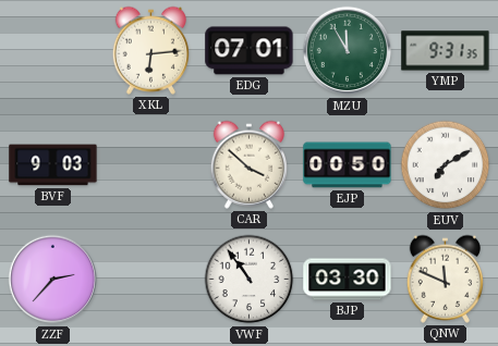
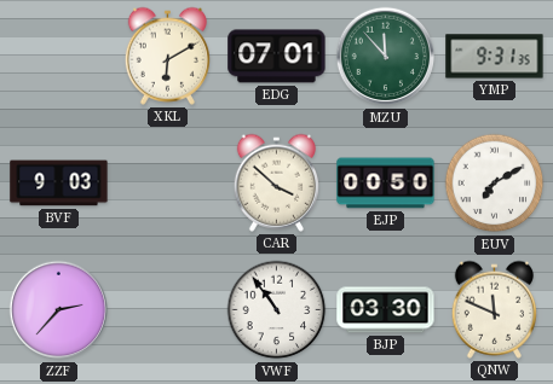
XKL: 6:14 -> 6:10 (167, 56)
MZU: 11:55 -> 11:53 (386, 57)
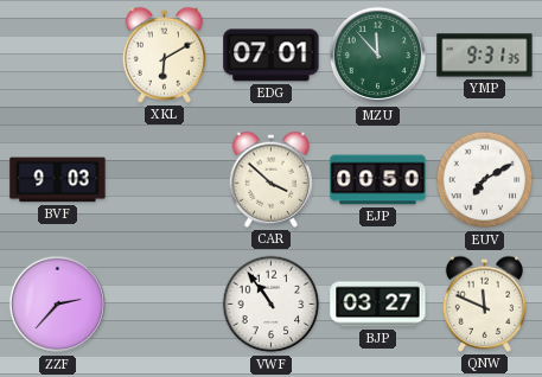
BJP: 03:30 -> 03:27 (378, 305)
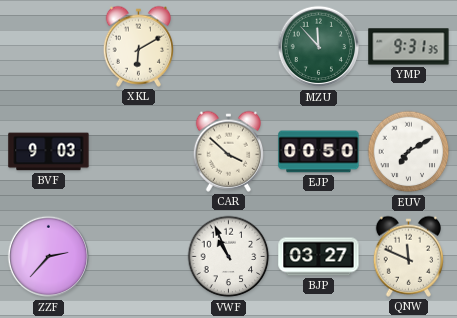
EDG: 07:01 -> none (272, 56)
VWF: 10:54 -> 10:56 (229, 257)
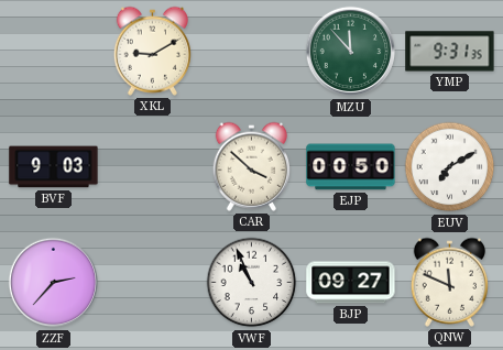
XKL: 6:10 -> 9:10 (152, 51)
BJP: 03:27 -> 09:27 (351, 283)
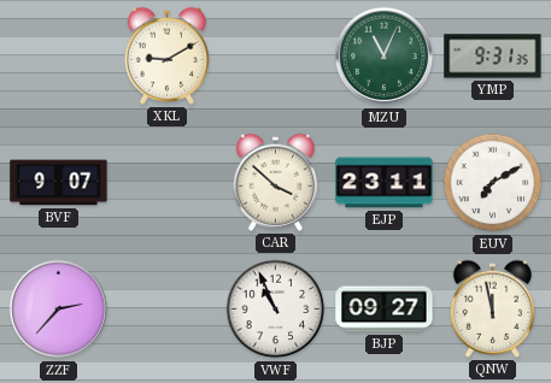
MZU: 11:53 -> 11:04 (385, 57)
BVF: 9:03 -> 9:07 (59, 183)
EJP: 00:50 -> 23:11 (385, 183)
QNW: 11:49 -> 11:58 (492, 308)
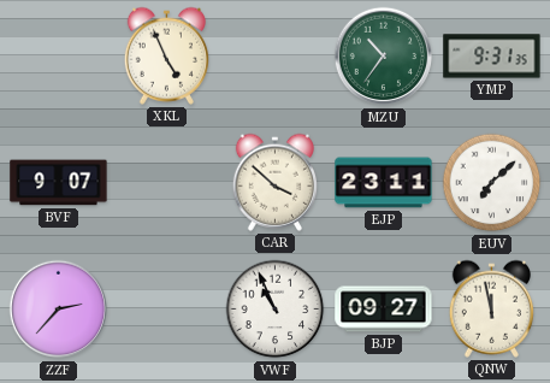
XKL: 9:10 -> 4:56 (166, 55)
MZU: 11:04 -> 10:36 (384, 57)
EUV: 7:10 -> 7:08 (492, 183)
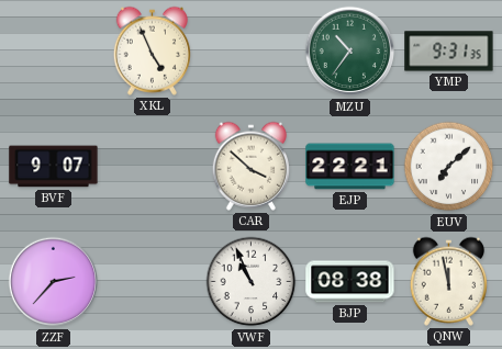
EJP: 23:11 -> 22:21 (350, 167)
BJP: 09:27 -> 08:38 (350, 282)
